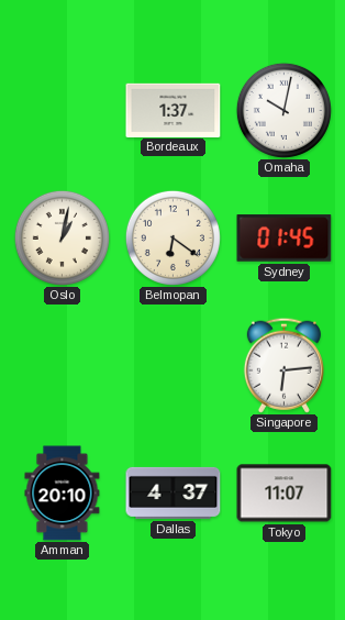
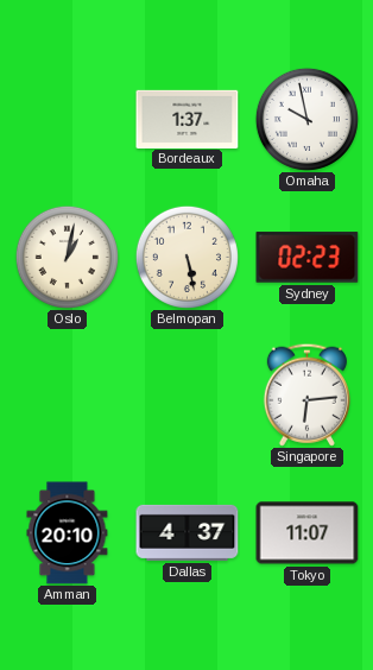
Omaha: 10:02 -> 9:58 (306, 119)
Belmopan: 6:21 -> 5:28 (186, 257)
Sydney: 01:45 -> 02:23 (308, 258)
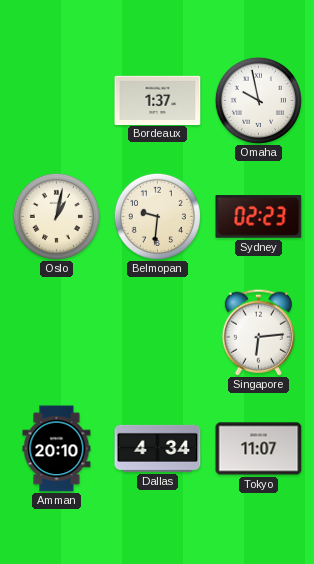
Belmopan: 5:28 -> 9:31 (157, 216)
Dallas: 4:37 -> 4:34 (158, 448)
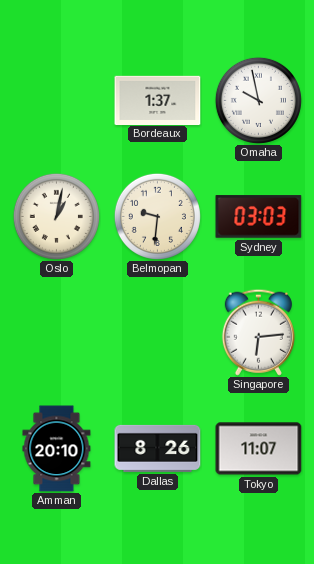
Sydney: 02:23 -> 03:03 (259, 217)
Dallas: 4:34 -> 8:26 (158, 448)
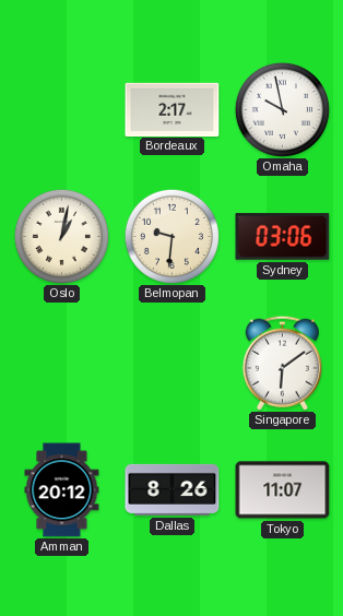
Bordeaux: 1:37 -> 2:17 (173, 109)
Sydney: 03:03 -> 03:06 (283, 237)
Singapore: 6:14 -> 6:09 (282, 363)
Amman: 20:10 -> 20:12 (62, 490)
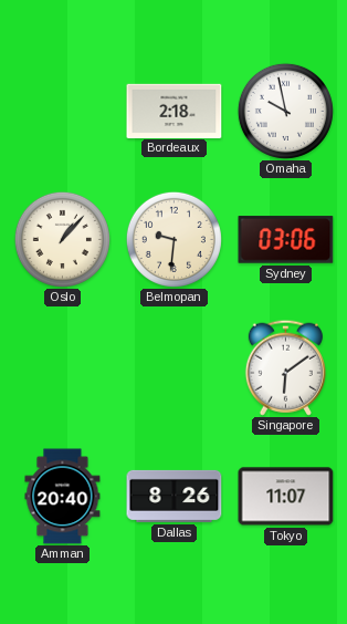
Bordeaux: 2:17 -> 2:18 (175, 111)
Oslo: 1:02 -> 1:07 (62, 239)
Amman: 20:12 -> 20:40 (63, 497)
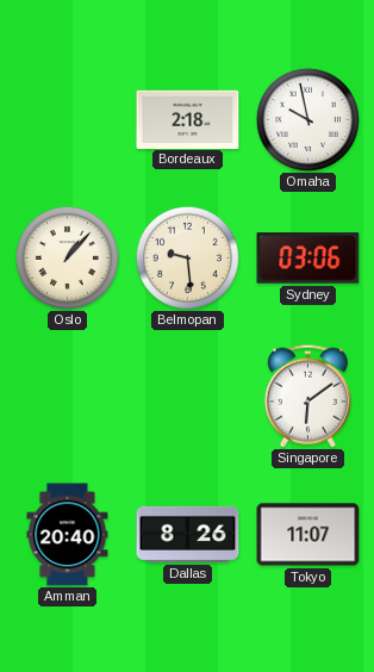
Belmopan: 9:31 -> 9:29 (187, 257)
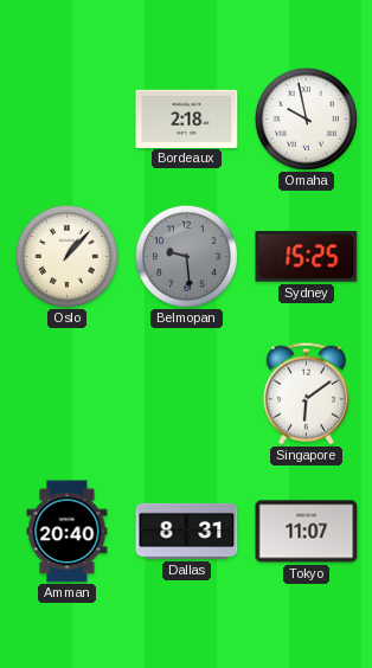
Belmopan dial: cream -> grey (186, 256)
Sydney: 03:06 -> 15:25 (307, 257)
Dallas: 8:26 -> 8:31 (187, 531)
